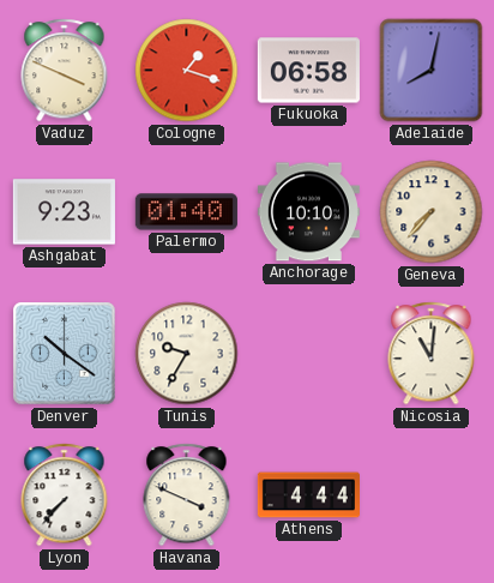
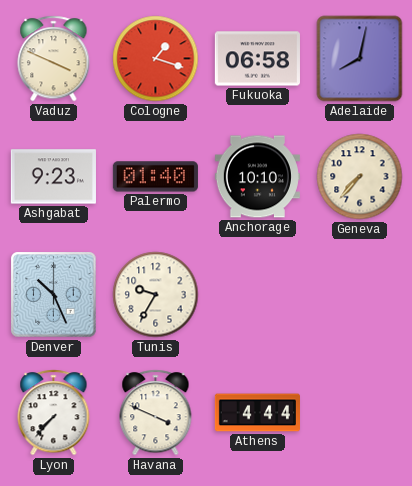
Denver: 10:21 -> 10:26 (54, 295)
Nicosia: 11:01 -> none (432, 354)
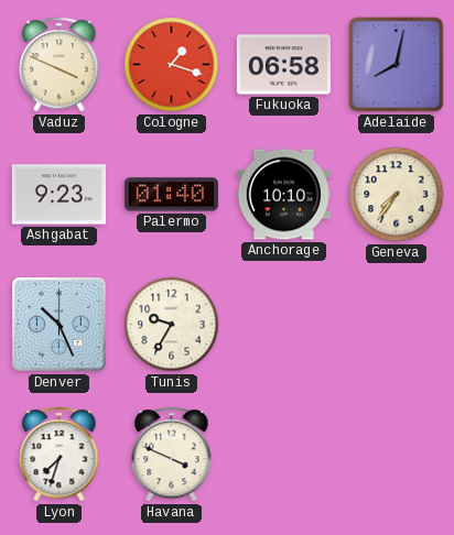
Geneva: 7:37 -> 7:36 (397, 195)
Lyon: 7:37 -> 7:33 (60, 455)
Athens: 4:44 -> none (257, 413)
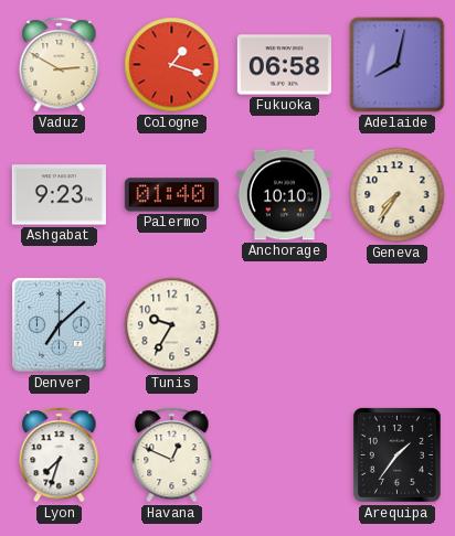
Vaduz: 3:49 -> 2:50 (60, 65)
Denver: 10:26 -> 7:08 (60, 325)
Havana: 3:49 -> 12:49 (172, 455)
Arequipa: none -> 1:36 (398, 455)
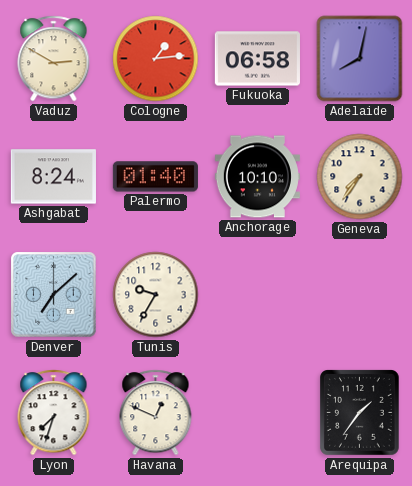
Cologne: 1:18 -> 1:14 (156, 59)
Ashgabat: 9:23 -> 8:24 (53, 177)
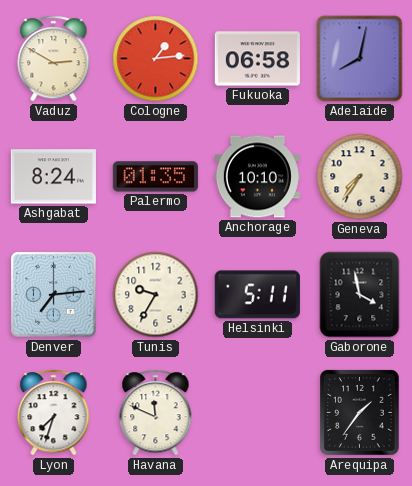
Palermo: 01:40 -> 01:35 (155, 177)
Denver: 7:08 -> 7:14 (54, 295)
Helsinki: none -> 5:11 (257, 295)
Gaborone: none -> 3:58 (360, 295)
Havana: 12:49 -> 11:49 (156, 413)
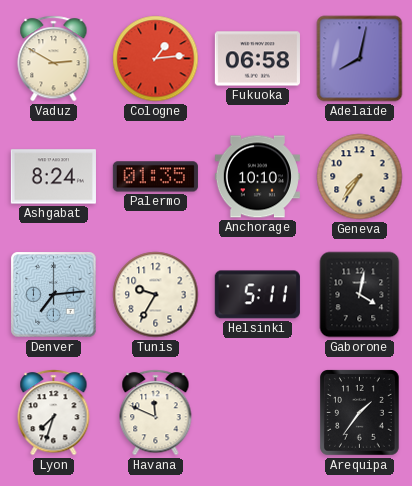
Gaborone: 3:58 -> 4:02 (360, 295)
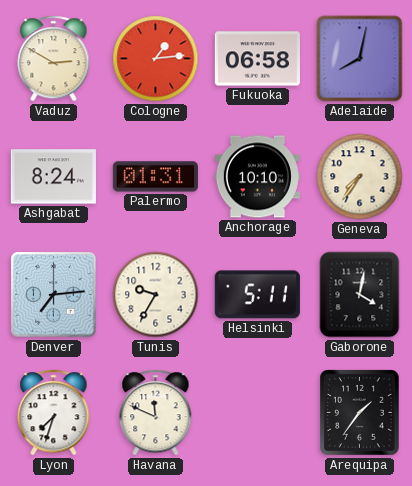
Palermo: 01:35 -> 01:31 (155, 177)
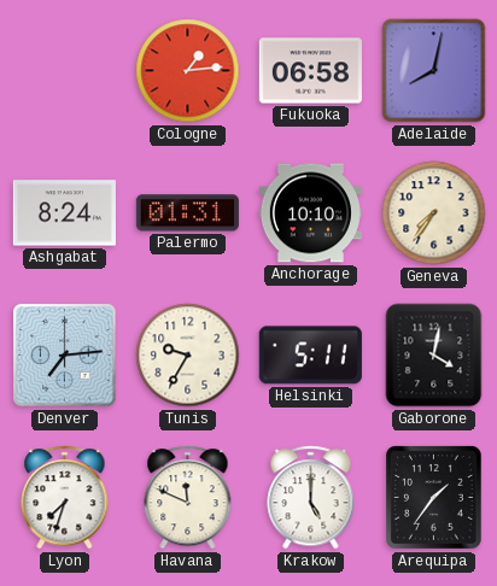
Vaduz: 2:50 -> none (54, 59)
Krakow: none -> 5:00 (311, 498)
